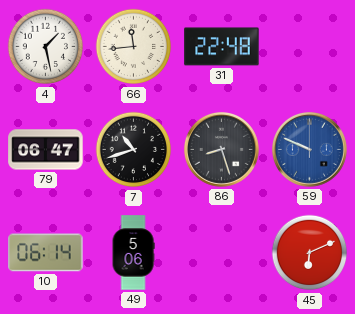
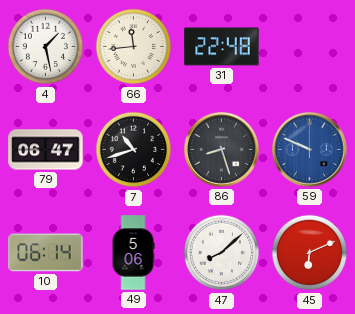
47: none -> 8:08 (222, 253)
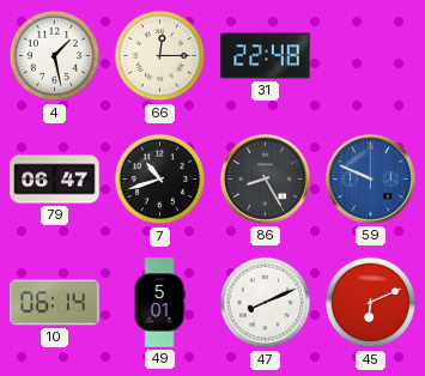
66: 11:44 -> 12:15 (160, 56)
86: 8:27 -> 8:25 (265, 178)
49: 5:06 -> 5:01 (159, 303)
47: 8:08 -> 8:11 (266, 303)
